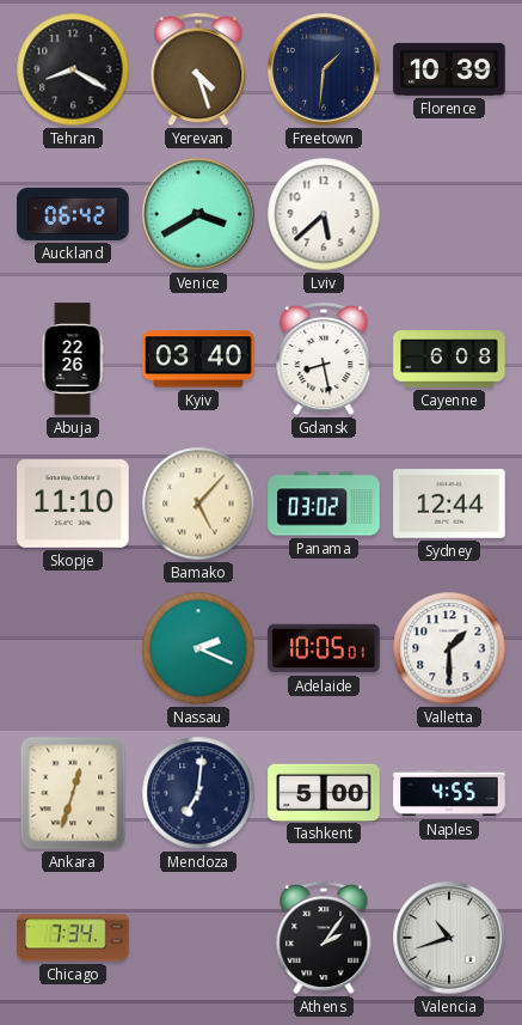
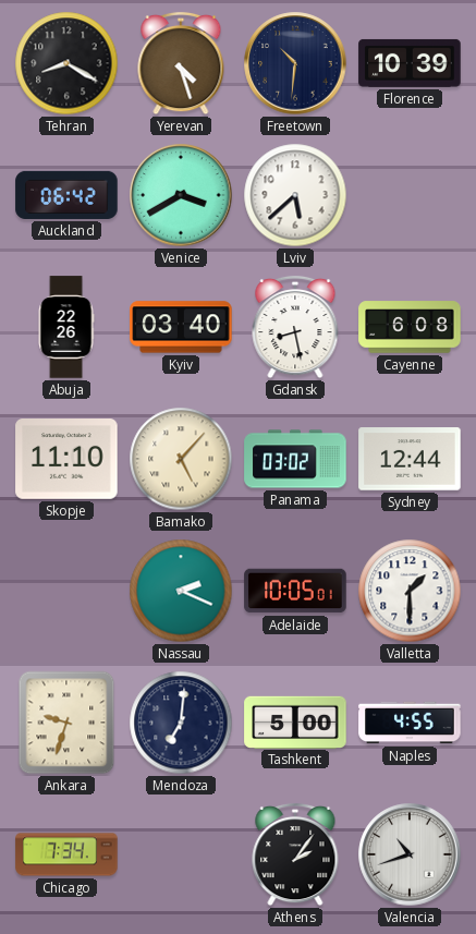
Freetown: 1:31 -> 10:31 (295, 63)
Ankara: 12:33 -> 9:33 (66, 723)
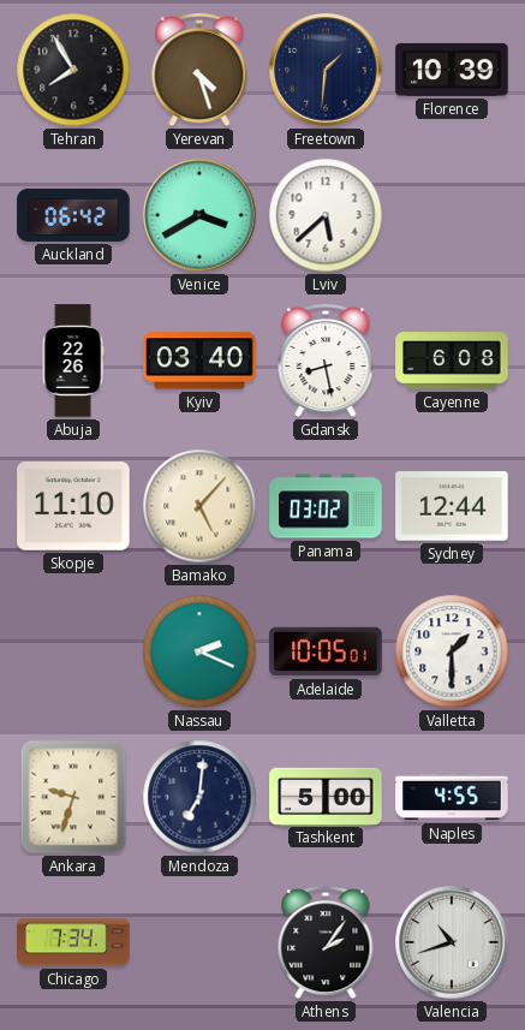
Tehran: 8:20 -> 7:55 (73, 70)
Freetown: 10:31 -> 1:31 (326, 70)
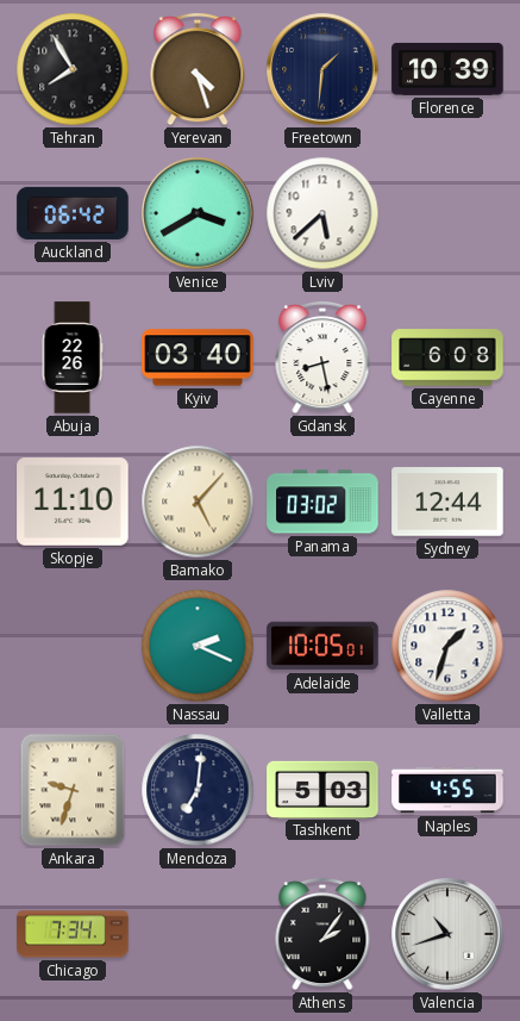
Valletta: 1:30 -> 1:33 (447, 646)
Tashkent: 5:00 -> 5:03 (322, 789)
